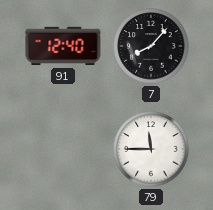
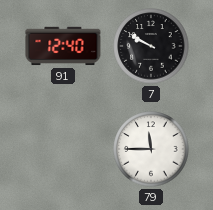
7: 8:07 -> 9:50 (151, 46)
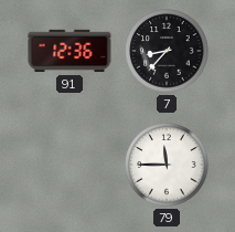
91: 12:40 -> 12:36 (70, 51)
7: 9:50 -> 8:37 (167, 51)
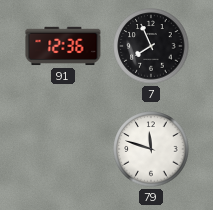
7: 8:37 -> 7:56 (151, 46)
79: 11:45 -> 11:48 (151, 149)
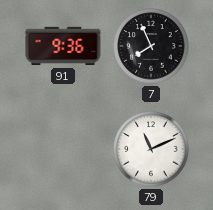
91: 12:36 -> 9:36 (63, 46)
79: 11:48 -> 11:11 (151, 149)
